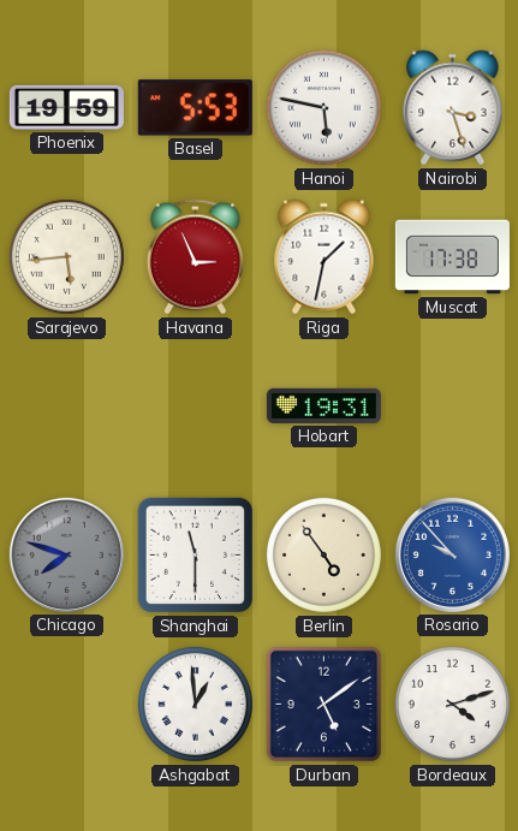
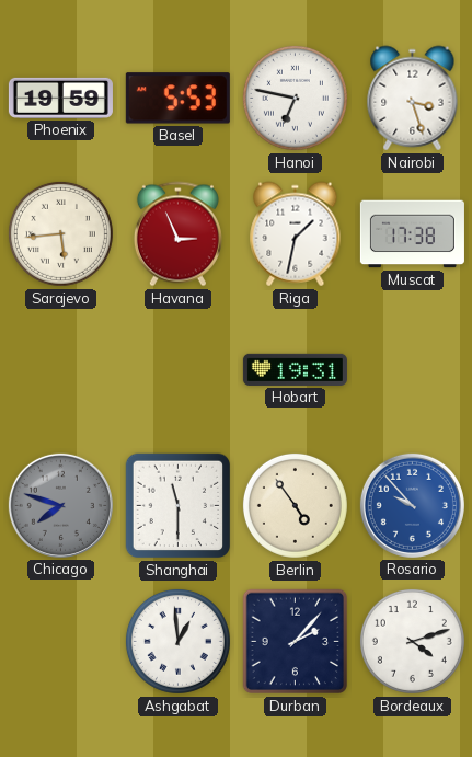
Hanoi: 5:47 -> 6:47 (295, 98)
Durban: 5:09 -> 2:07 (296, 642)
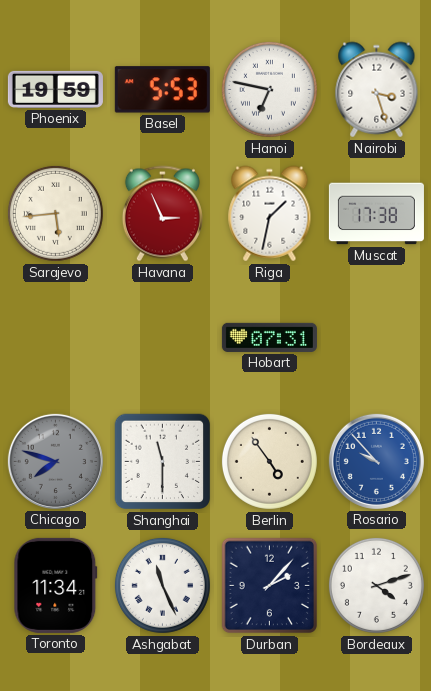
Hobart: 19:31 -> 07:31 (269, 337)
Toronto: none -> 11:34 (56, 585)
Ashgabat: 12:59 -> 11:26 (162, 585)
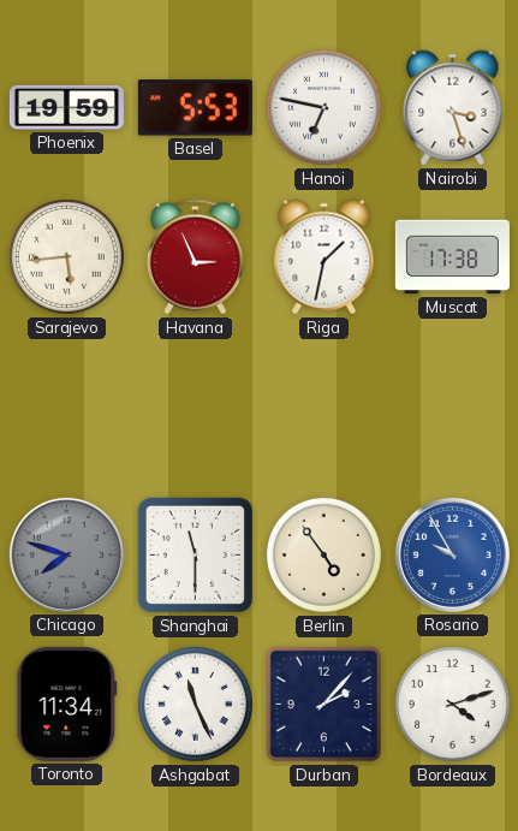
Hobart: 07:31 -> none (269, 337)
Rosario: 9:53 -> 9:55 (452, 554)
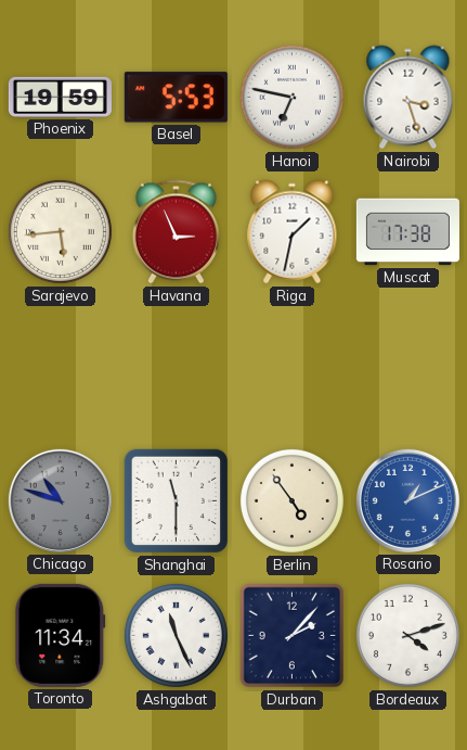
Chicago: 7:48 -> 10:48 (60, 500)
Rosario: 9:55 -> 1:11 (407, 500)
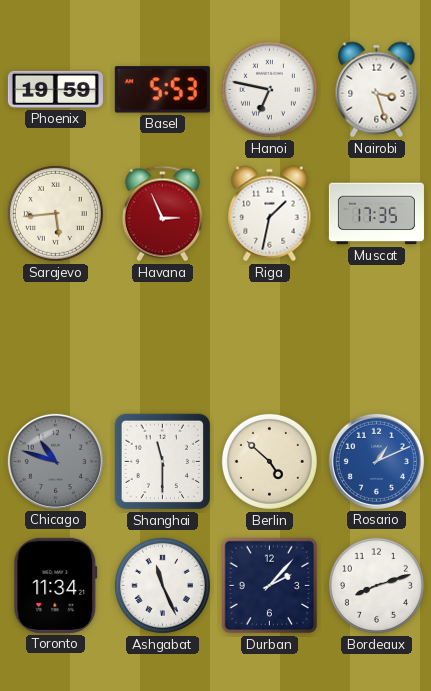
Muscat: 17:38 -> 17:35 (376, 214)
Berlin: 4:54 -> 4:52 (269, 461)
Bordeaux: 4:12 -> 8:12 (376, 585)
